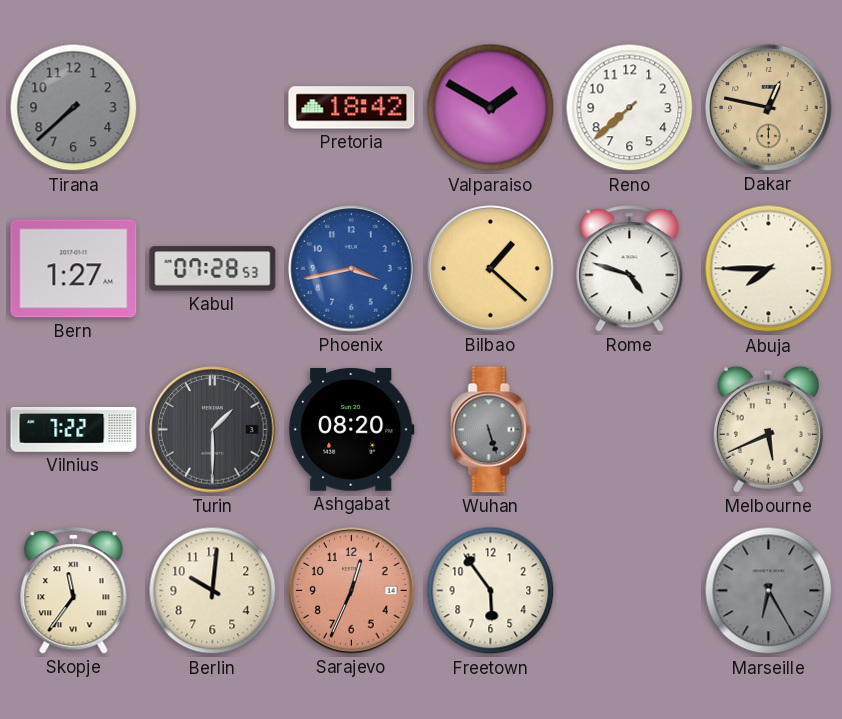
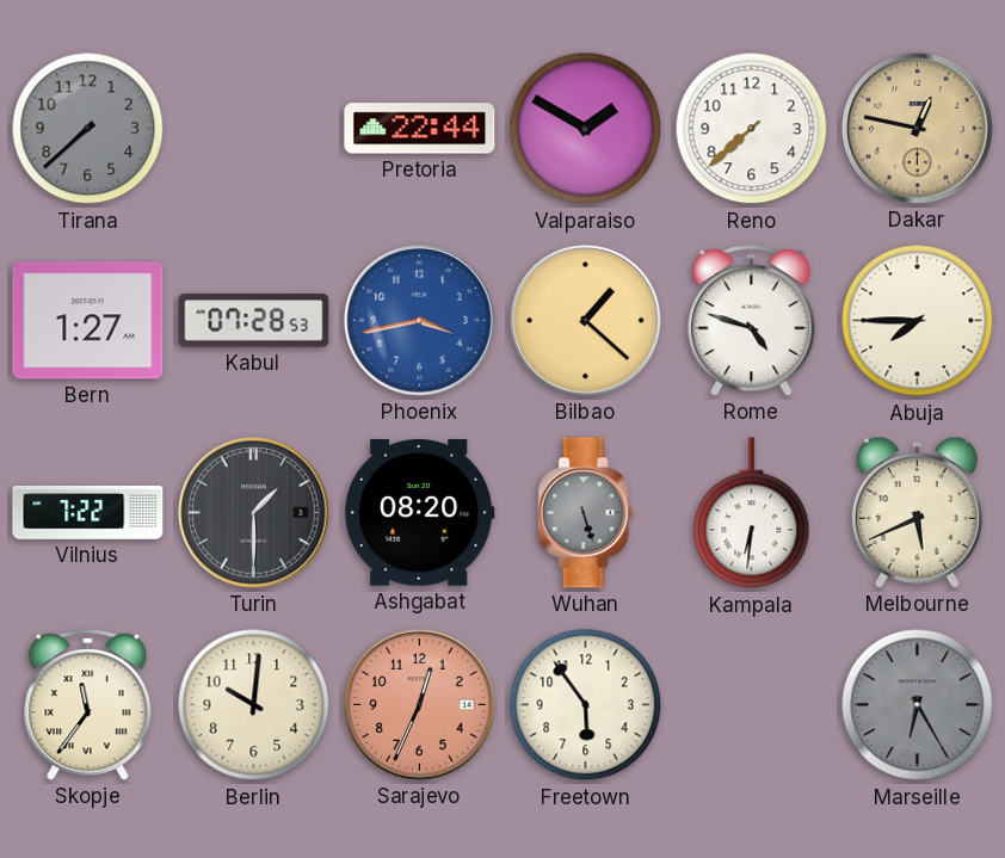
Pretoria: 18:42 -> 22:44 (420, 129)
Kampala: none -> 6:31 (752, 513)
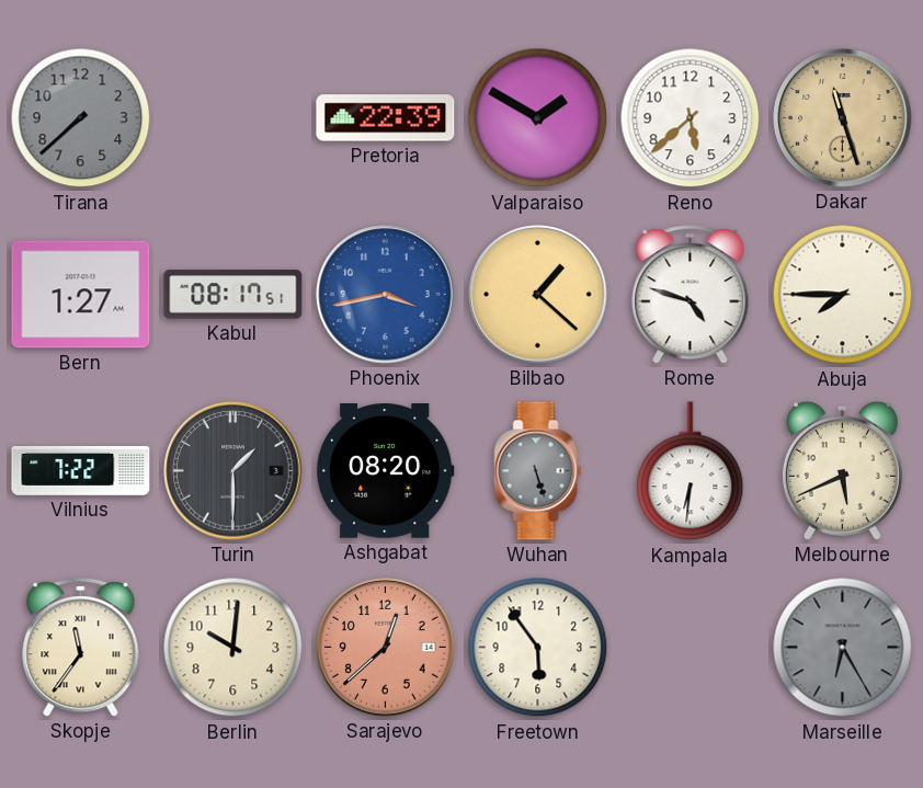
Pretoria: 22:44 -> 22:39 (386, 118)
Reno: 7:38 -> 5:38 (691, 118)
Dakar: 12:47 -> 11:27 (843, 118)
Kabul: 07:28 -> 08:17 (233, 295)
Sarajevo: 12:34 -> 12:38 (386, 648)
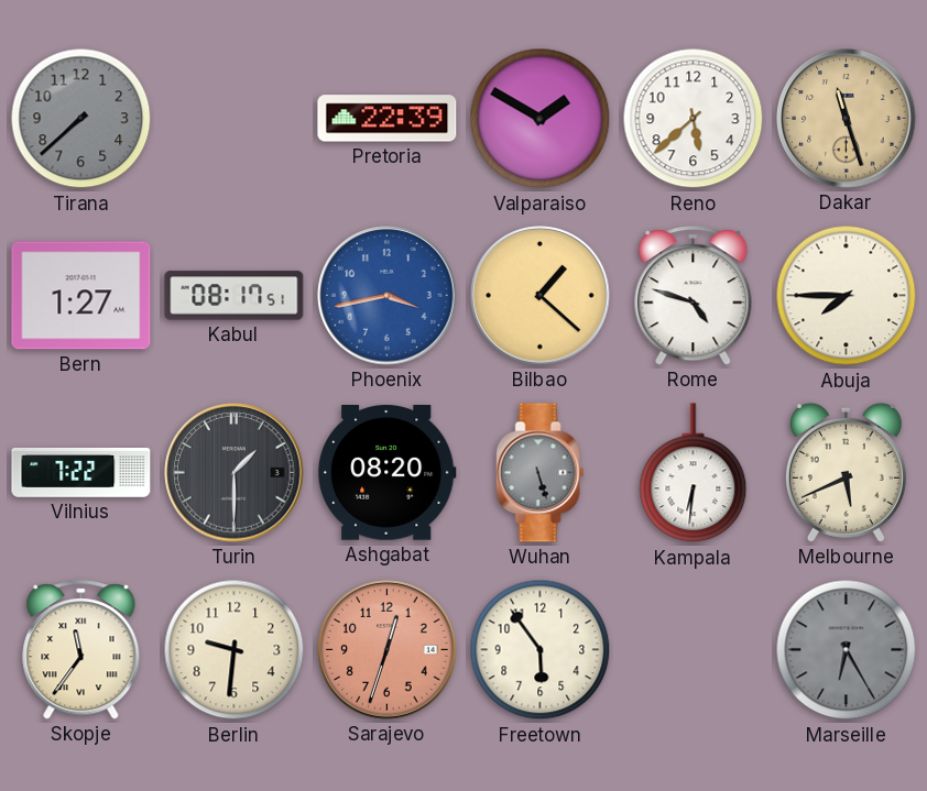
Berlin: 10:01 -> 9:31 (235, 650)
Sarajevo: 12:38 -> 12:33 (388, 650)
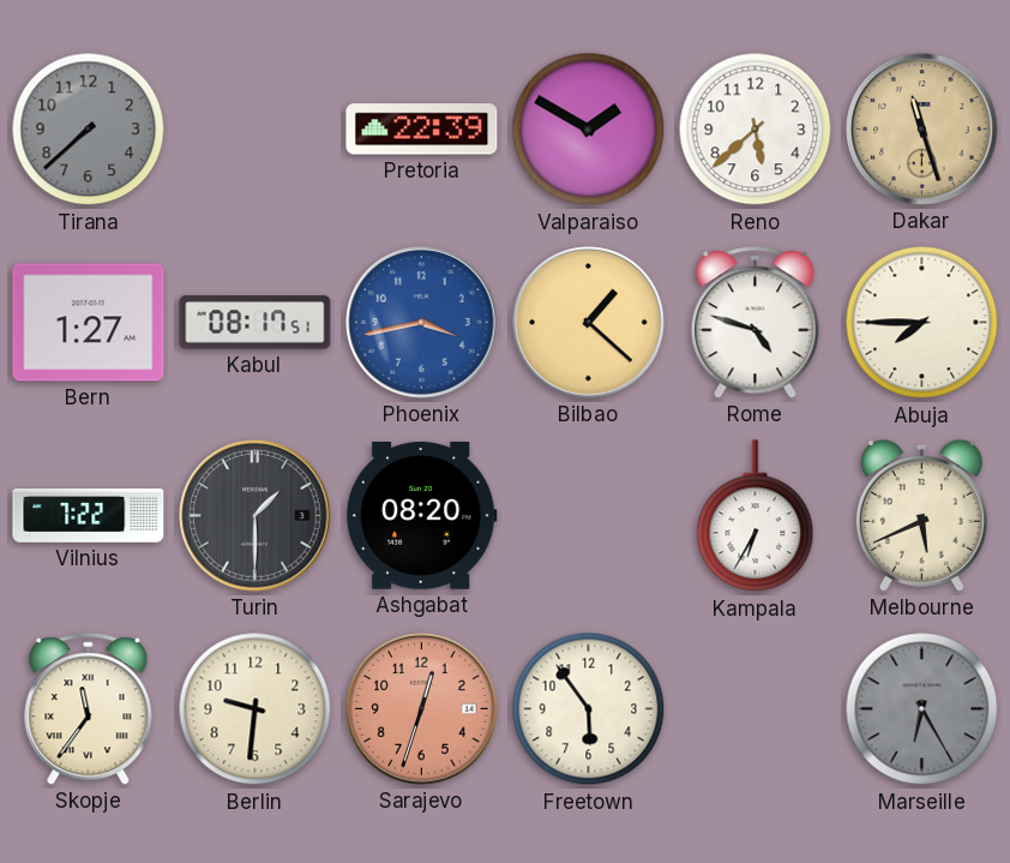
Wuhan: 5:27 -> none (541, 473)
Kampala: 6:31 -> 6:35 (756, 516)
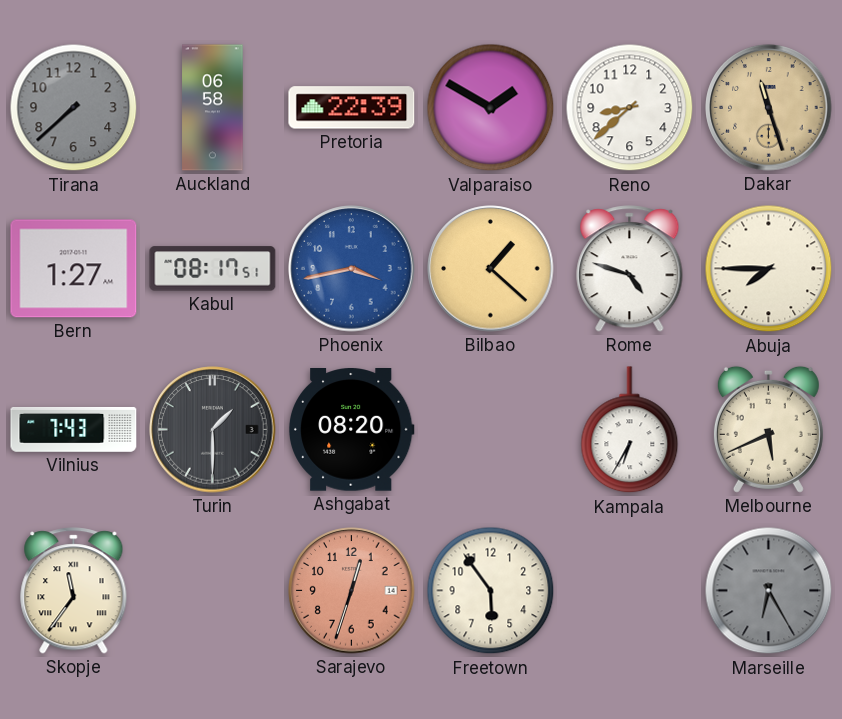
Auckland: none -> 06:58 (213, 108)
Reno: 5:38 -> 8:38 (630, 108)
Vilnius: 7:22 -> 7:43 (74, 430)
Berlin: 9:31 -> none (255, 709)
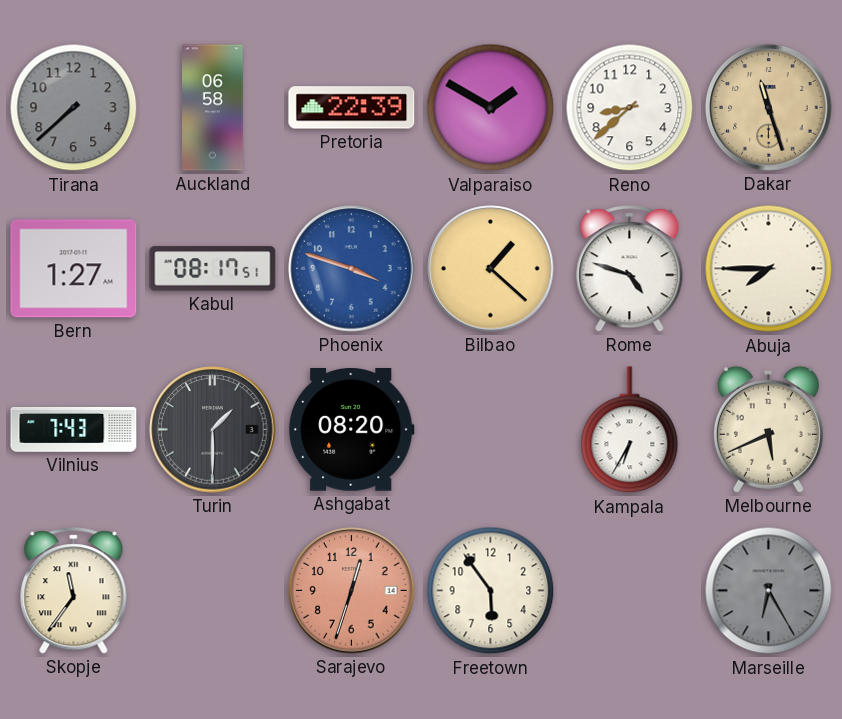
Phoenix: 3:43 -> 3:48 (352, 269)
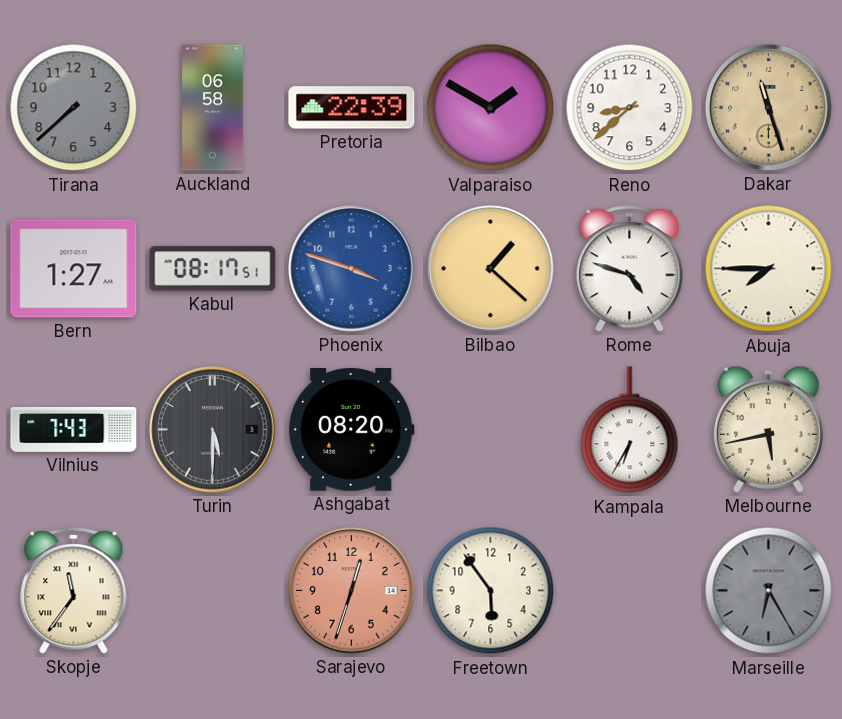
Turin: 1:30 -> 5:30 (213, 430)
Melbourne: 5:41 -> 5:43 (768, 429)
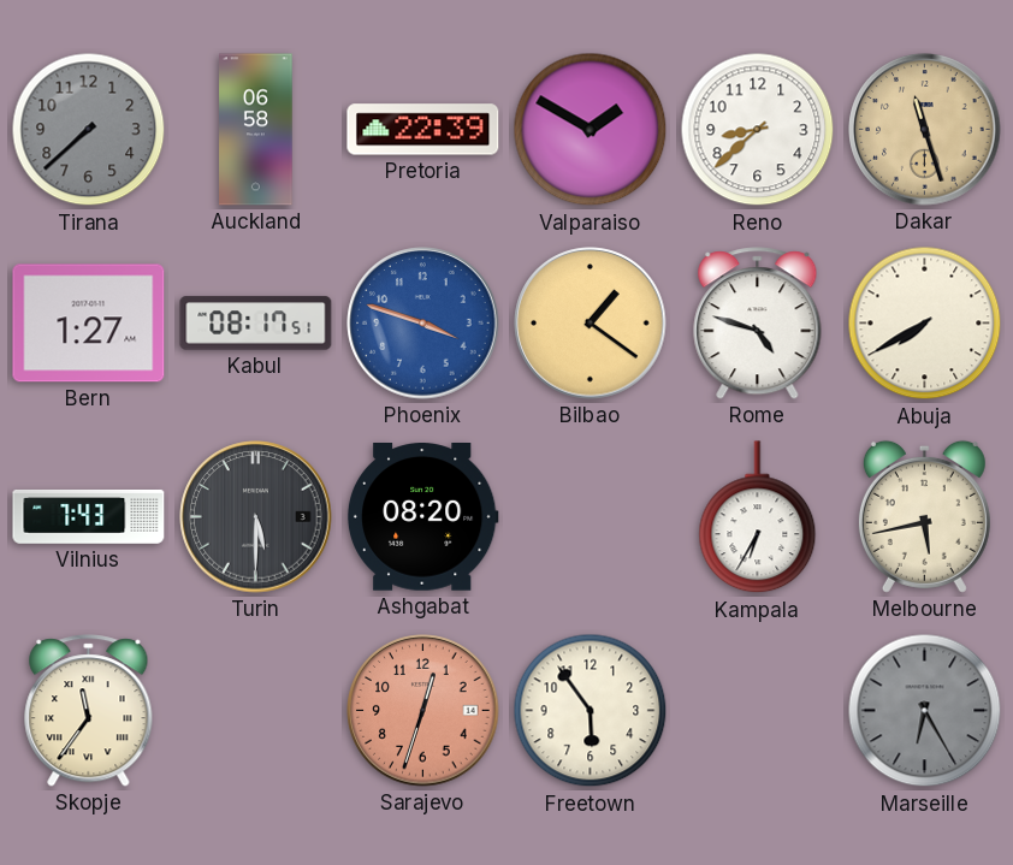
Bilbao: 1:22 -> 1:21 (591, 324)
Abuja: 7:45 -> 7:40 (925, 324)
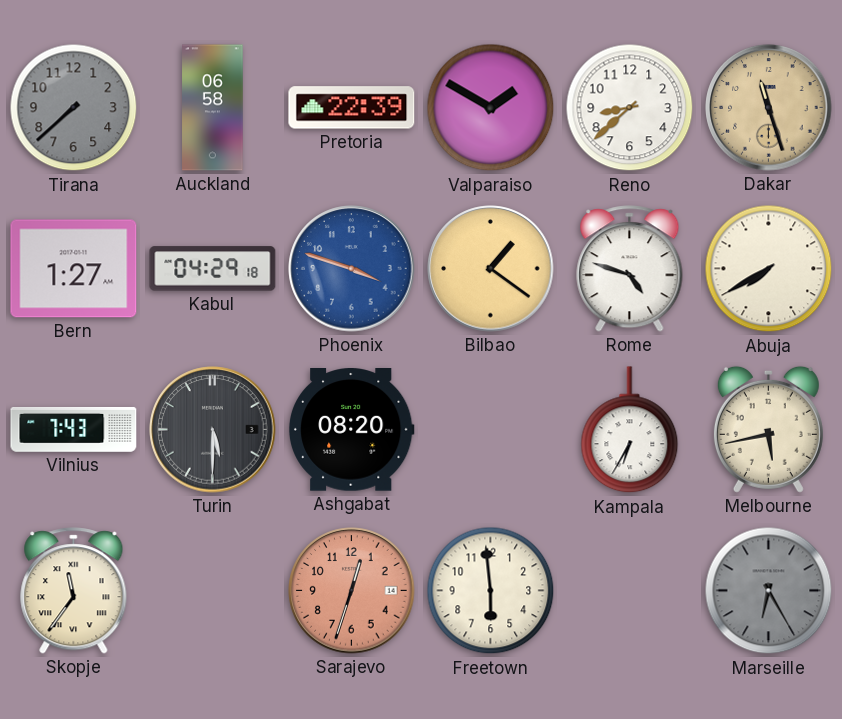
Kabul: 08:17 -> 04:29 (213, 269)
Freetown: 5:54 -> 5:59 (491, 591)
